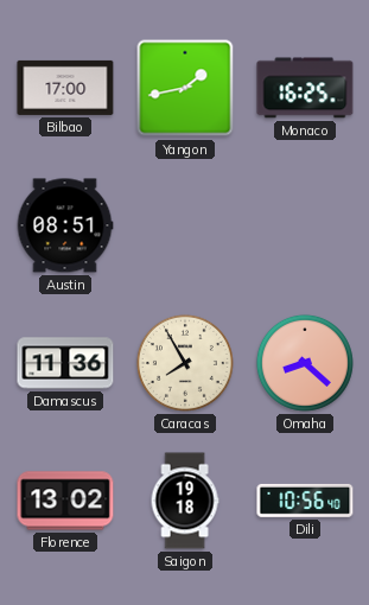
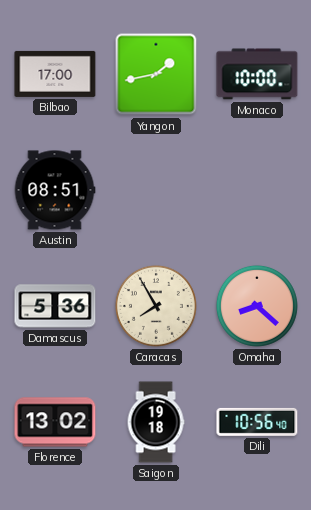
Monaco: 16:25 -> 10:00 (257, 74)
Damascus: 11:36 -> 5:36 (55, 306)
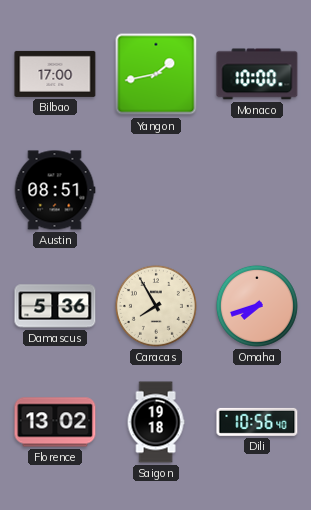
Omaha: 8:22 -> 7:42 (257, 306)
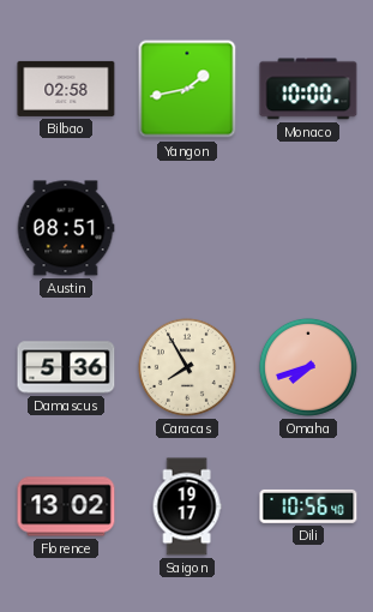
Bilbao: 17:00 -> 02:58 (66, 89)
Saigon: 19:18 -> 19:17 (187, 506)
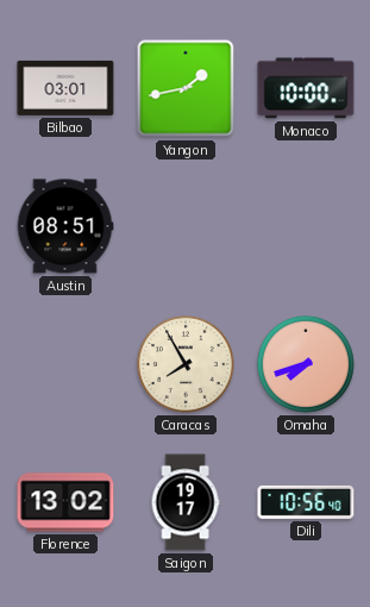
Bilbao: 02:58 -> 03:01 (65, 88)
Damascus: 5:36 -> none (66, 367)
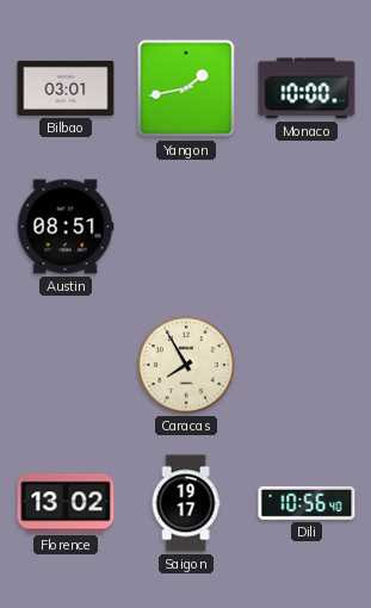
Omaha: 7:42 -> none (306, 364)
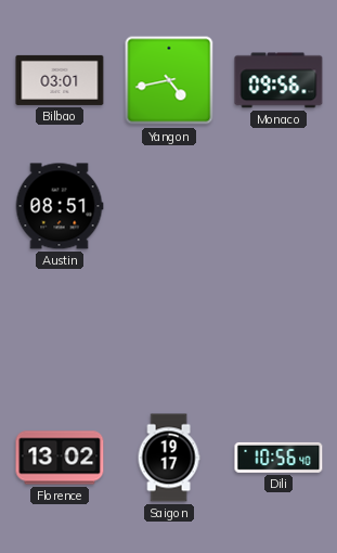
Yangon: 1:43 -> 4:43 (169, 80)
Monaco: 10:00 -> 09:56 (278, 80)
Caracas: 7:55 -> none (186, 365)
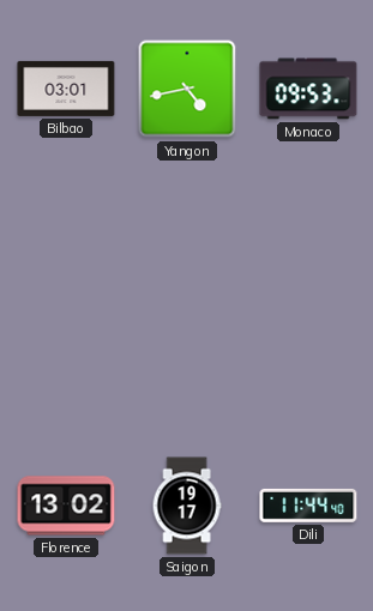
Monaco: 09:56 -> 09:53 (308, 89)
Austin: 08:51 -> none (60, 206)
Dili: 10:56 -> 11:44 (308, 506)
